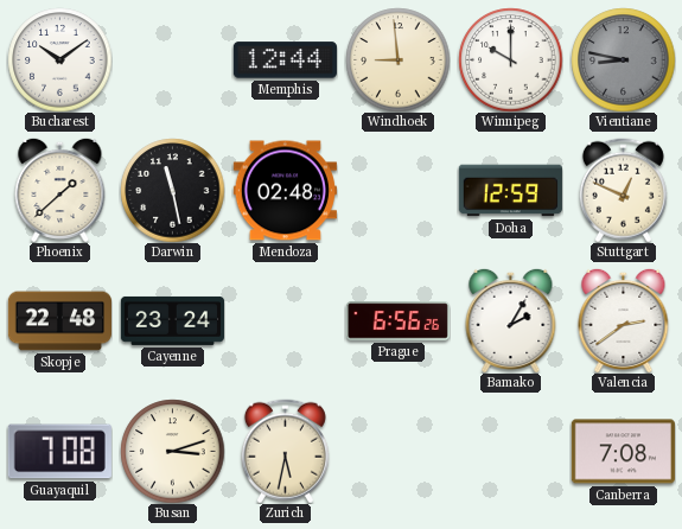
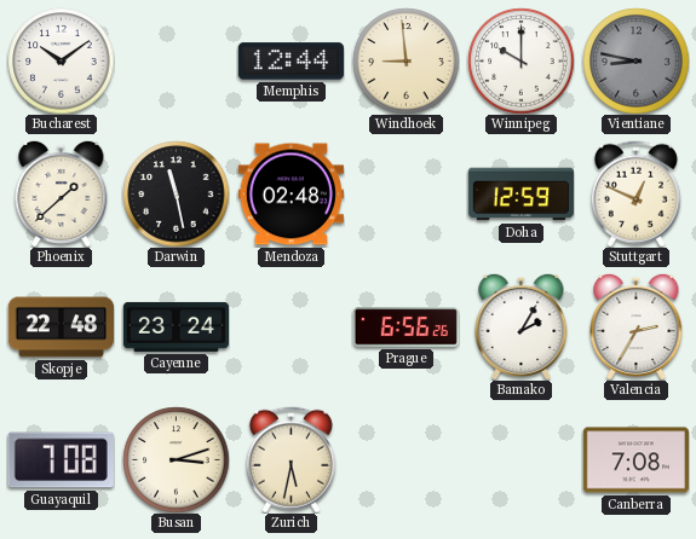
Valencia: 2:39 -> 2:35 (637, 326)
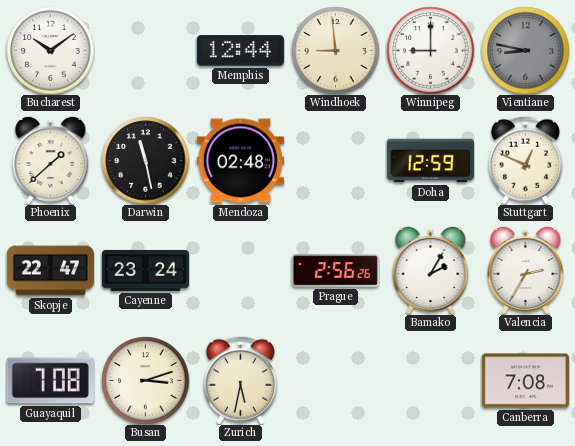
Winnipeg: 10:00 -> 9:00 (430, 50)
Skopje: 22:48 -> 22:47 (50, 271)
Prague: 6:56 -> 2:56 (335, 271)
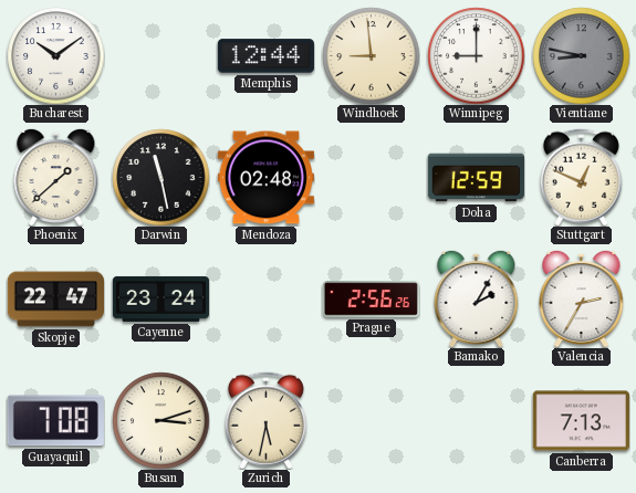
Canberra: 7:08 -> 7:13 (581, 421)
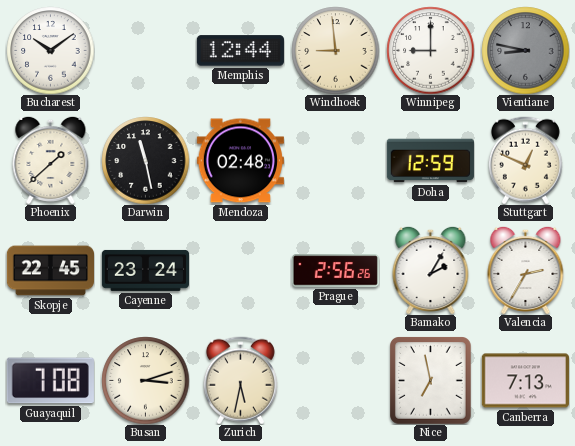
Skopje: 22:47 -> 22:45 (50, 271)
Nice: none -> 6:58 (431, 381)
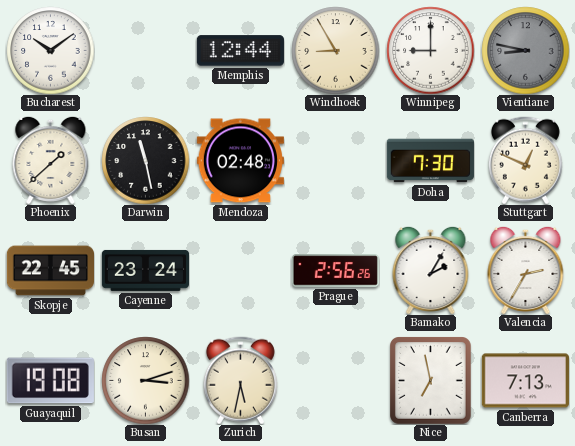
Windhoek: 8:59 -> 8:55 (335, 50)
Doha: 12:59 -> 7:30 (430, 161)
Guayaquil: 7:08 -> 19:08 (50, 381)
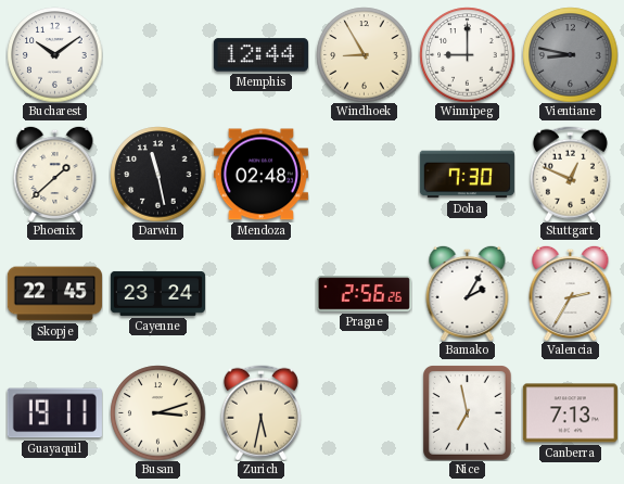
Guayaquil: 19:08 -> 19:11 (54, 413)
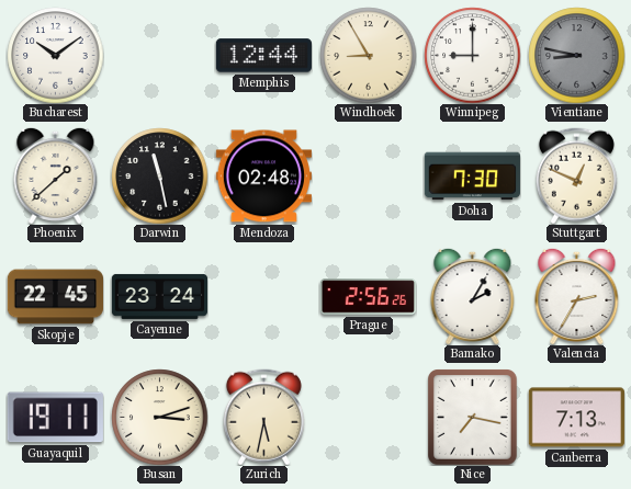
Nice: 6:58 -> 7:17 (473, 418)
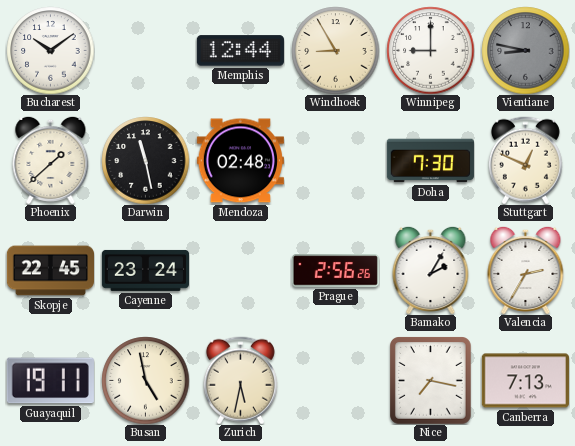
Busan: 3:12 -> 4:58 (145, 380)
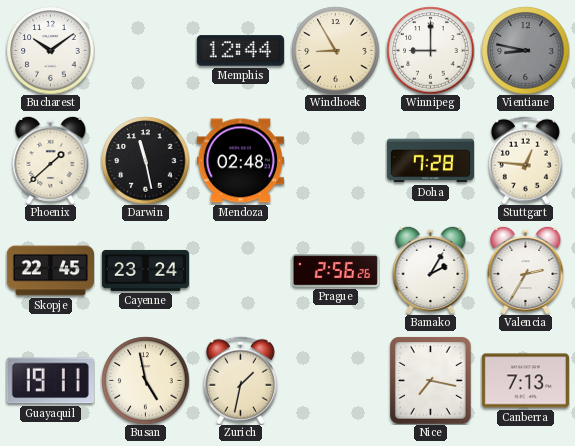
Doha: 7:30 -> 7:28 (430, 161)
Stuttgart: 12:49 -> 12:46 (525, 160)
Zurich: 5:32 -> 1:32 (240, 380)
